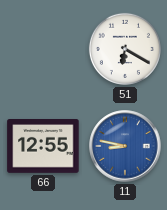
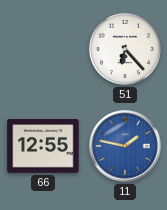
51: 6:20 -> 6:23 (125, 49)
11: 8:47 -> 1:47 (125, 146)
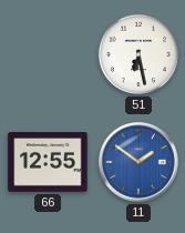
51: 6:23 -> 6:28 (138, 54)
11: 1:47 -> 1:51 (138, 162)
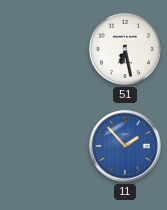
66: 12:55 -> none (48, 163)
11: 1:51 -> 1:53 (125, 146)
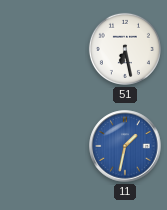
11: 1:53 -> 1:32 (125, 146)
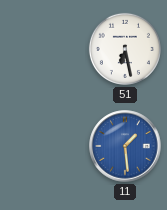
11: 1:32 -> 1:29 (125, 146)
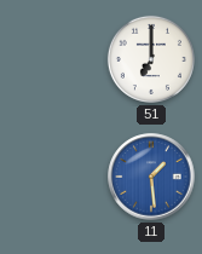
51: 6:28 -> 7:00 (151, 59)
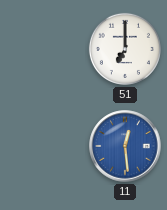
11: 1:29 -> 12:29 (125, 146)
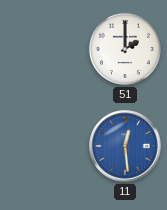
51: 7:00 -> 2:00 (125, 49)
